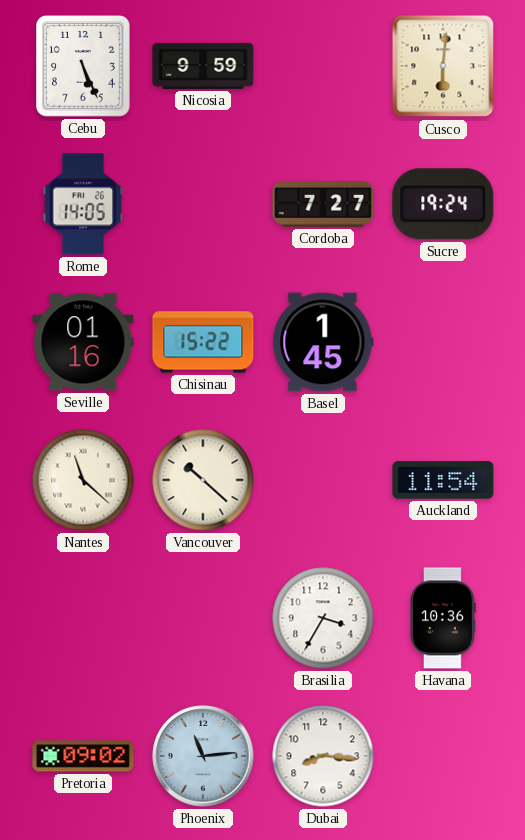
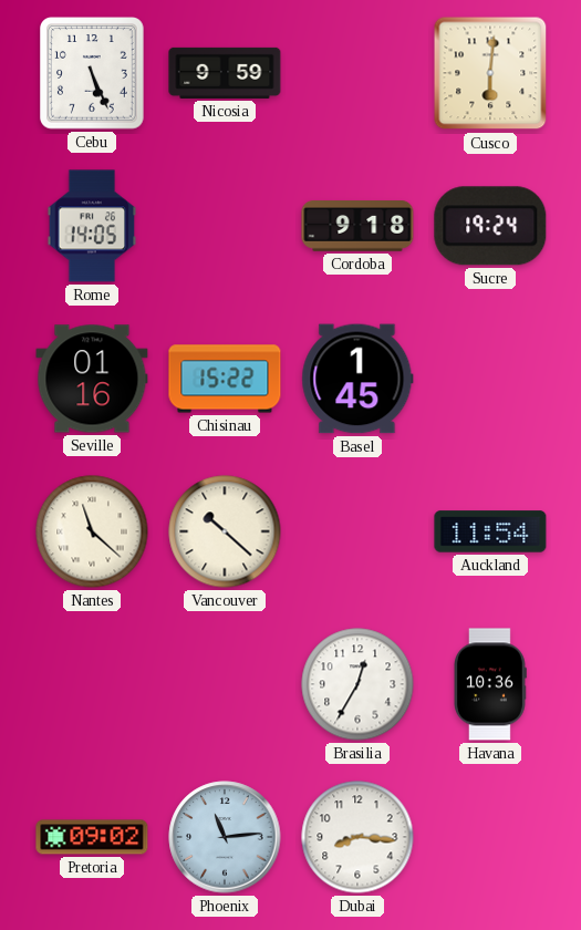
Cordoba: 7:27 -> 9:18 (357, 226)
Brasilia: 3:35 -> 12:35 (357, 684)
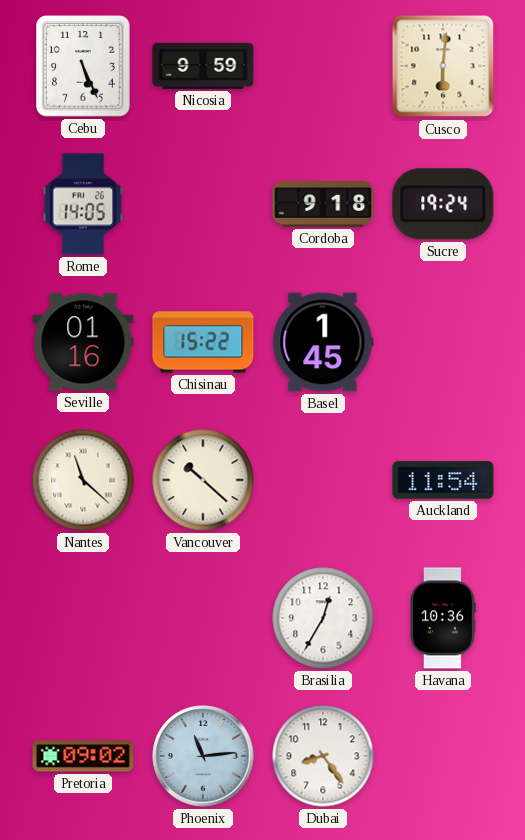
Dubai: 8:16 -> 8:24 (323, 756)
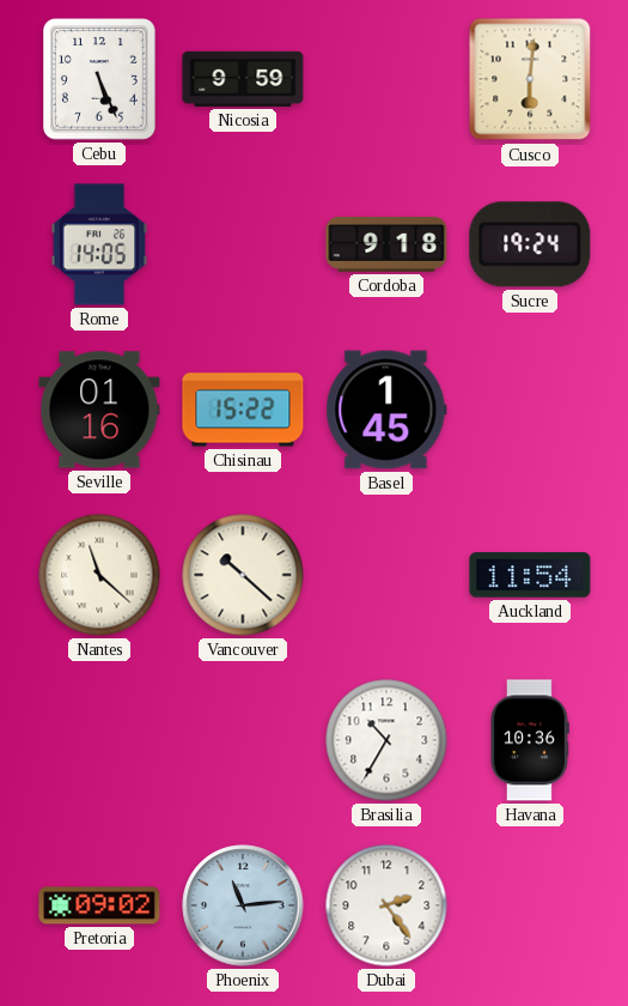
Brasilia: 12:35 -> 10:35 (386, 740)
Dubai: 8:24 -> 2:24 (386, 905)
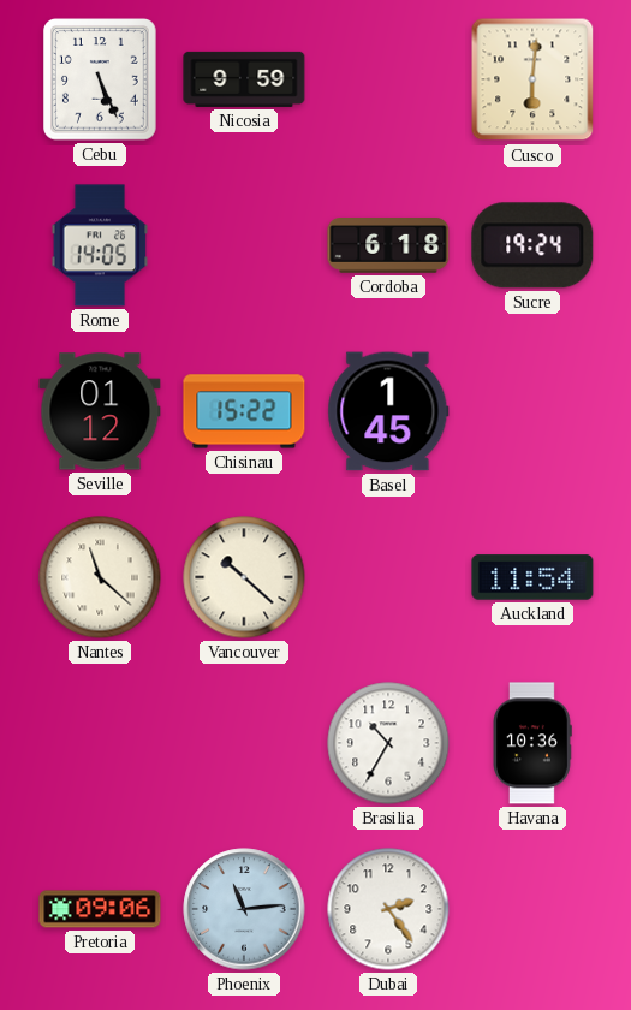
Cordoba: 9:18 -> 6:18 (388, 245)
Seville: 01:16 -> 01:12 (100, 411)
Pretoria: 09:02 -> 09:06 (100, 909)
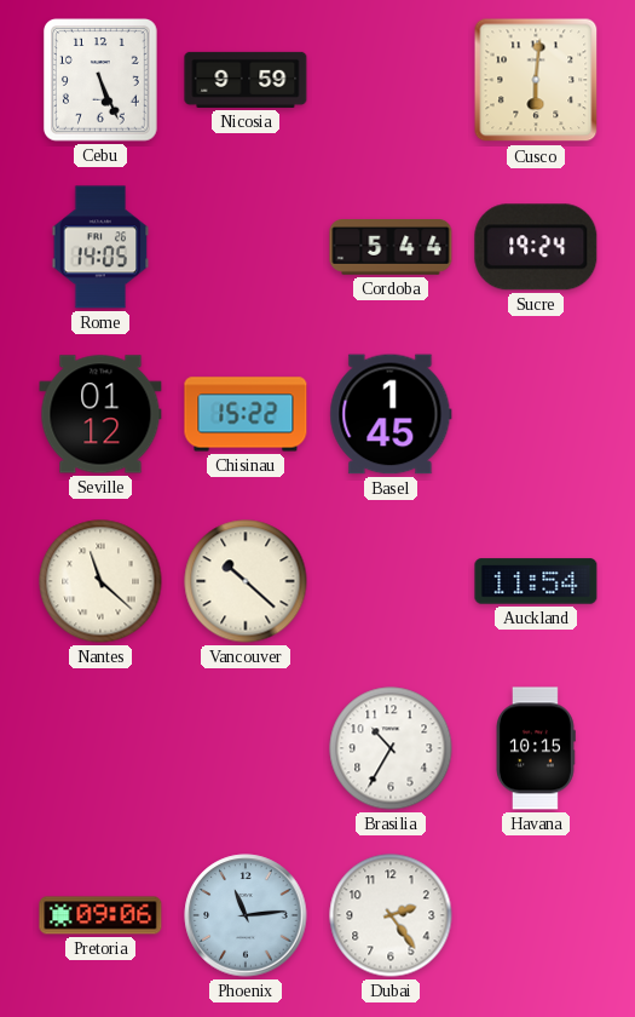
Cordoba: 6:18 -> 5:44 (391, 247)
Havana: 10:36 -> 10:15 (536, 748)
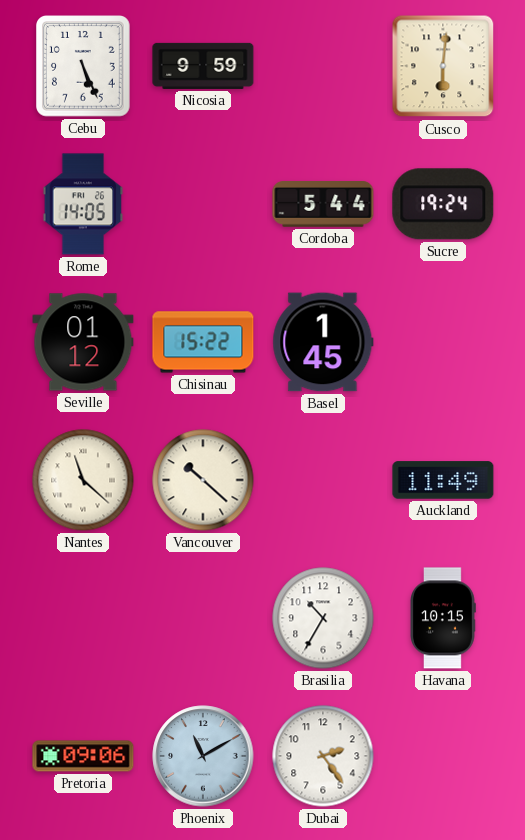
Auckland: 11:54 -> 11:49 (443, 480)
Phoenix: 11:14 -> 11:10 (203, 756)
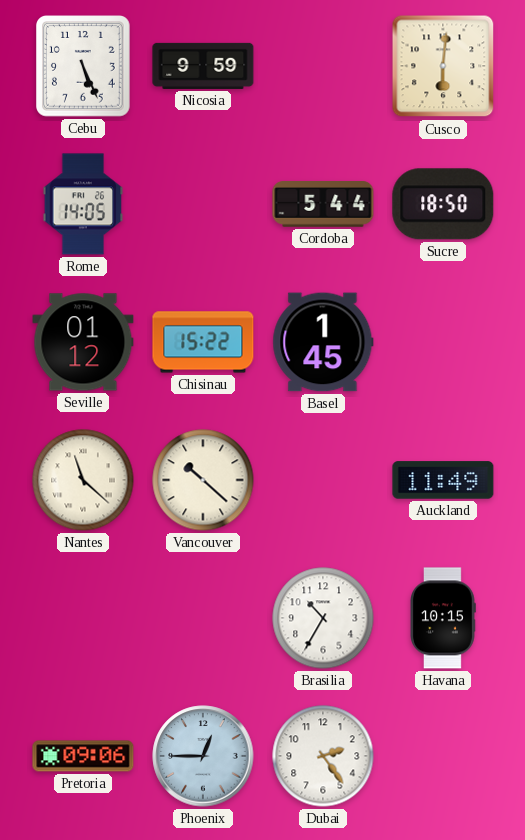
Sucre: 19:24 -> 18:50 (443, 204)
Phoenix: 11:10 -> 12:45 (203, 756)
